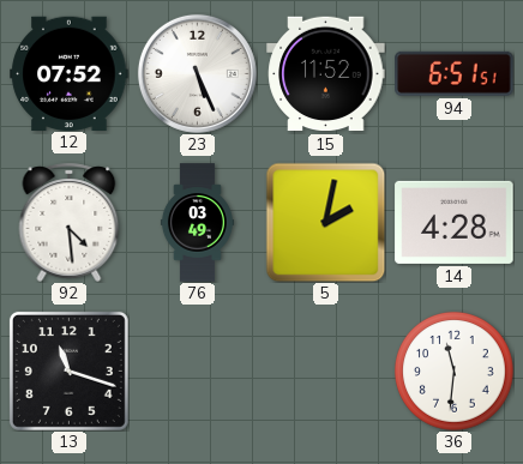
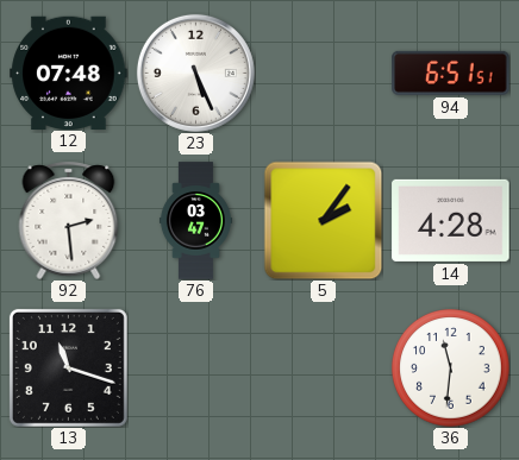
12: 07:52 -> 07:48 (69, 73)
15: 11:52 -> none (326, 74)
92: 4:29 -> 2:29 (69, 220)
76: 03:49 -> 03:47 (195, 221)
5: 2:02 -> 2:06 (323, 220)
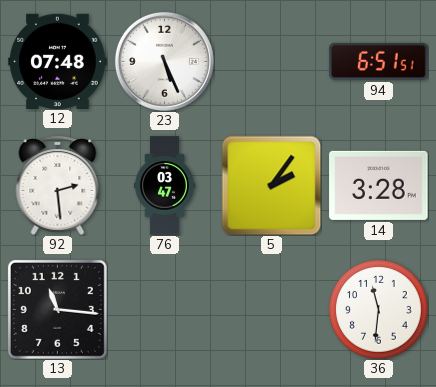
14: 4:28 -> 3:28 (379, 185)
13: 11:18 -> 11:16 (57, 309)
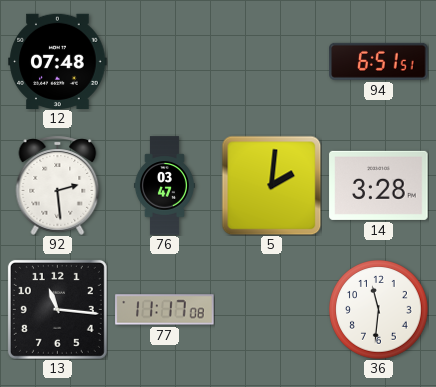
23: 5:26 -> none (164, 61)
5: 2:06 -> 2:01 (271, 185)
77: none -> 11:17 (165, 310)
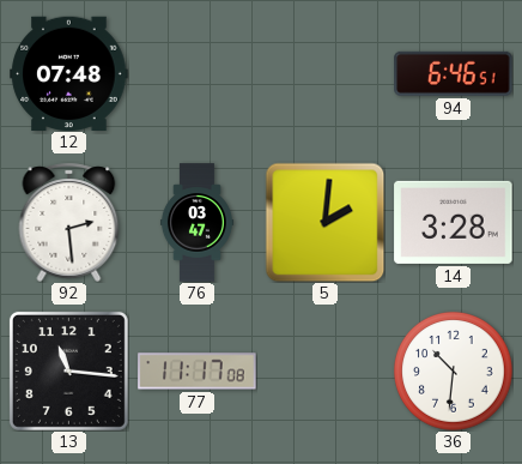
94: 6:51 -> 6:46 (454, 73)
36: 11:31 -> 10:31 (454, 372)
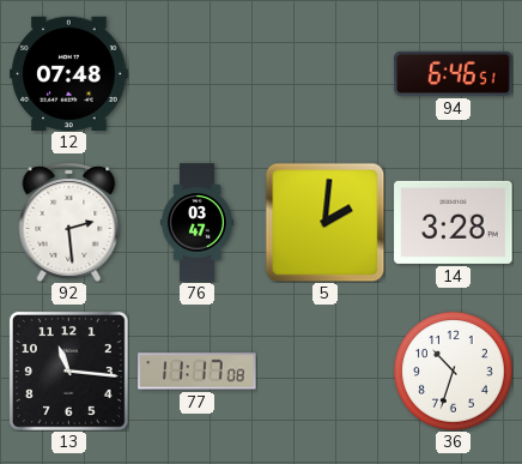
36: 10:31 -> 10:33 (454, 372)
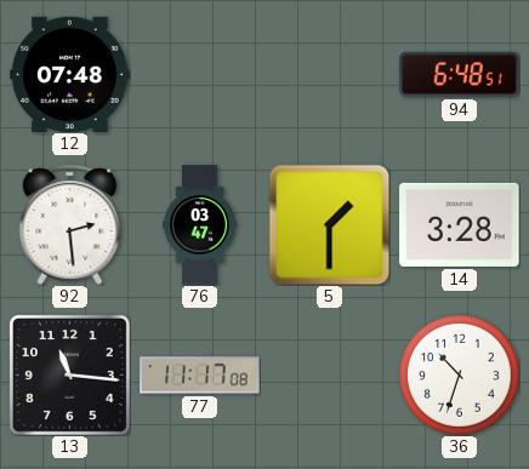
94: 6:46 -> 6:48 (460, 74)
5: 2:01 -> 1:30 (329, 224)
